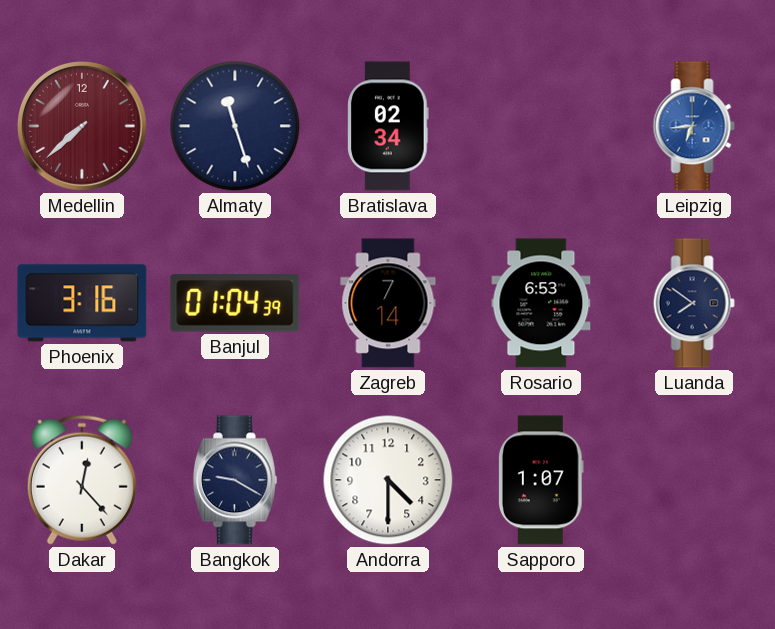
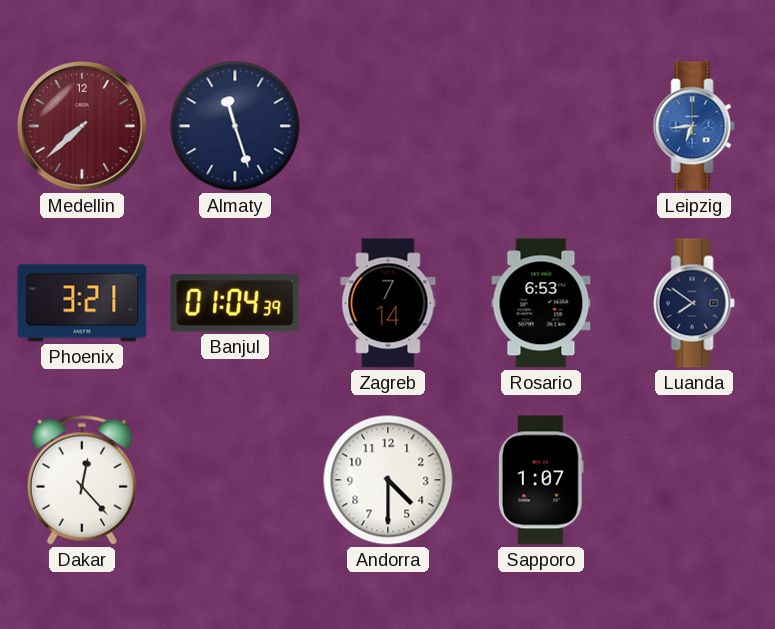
Bratislava: 02:34 -> none (389, 126)
Phoenix: 3:16 -> 3:21 (82, 303)
Bangkok: 9:20 -> none (235, 480)
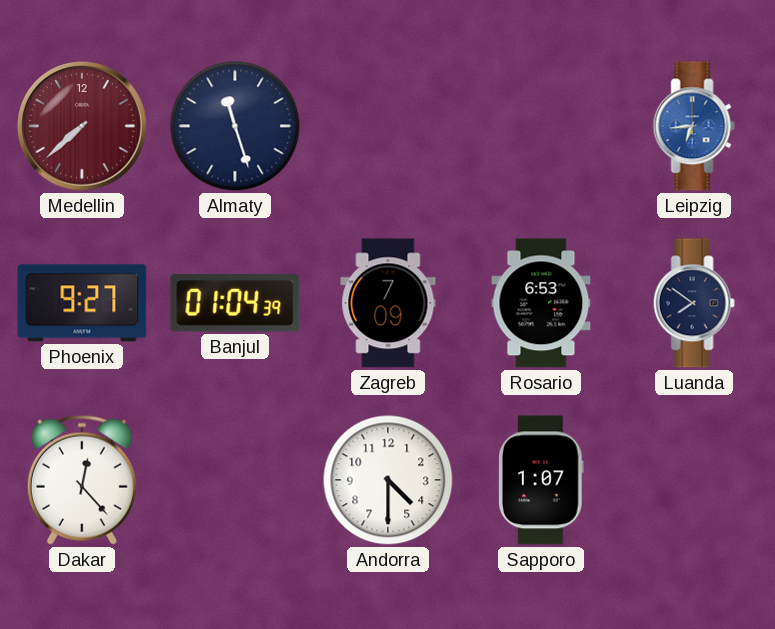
Phoenix: 3:21 -> 9:27 (82, 303)
Zagreb: 7:14 -> 7:09 (388, 303)
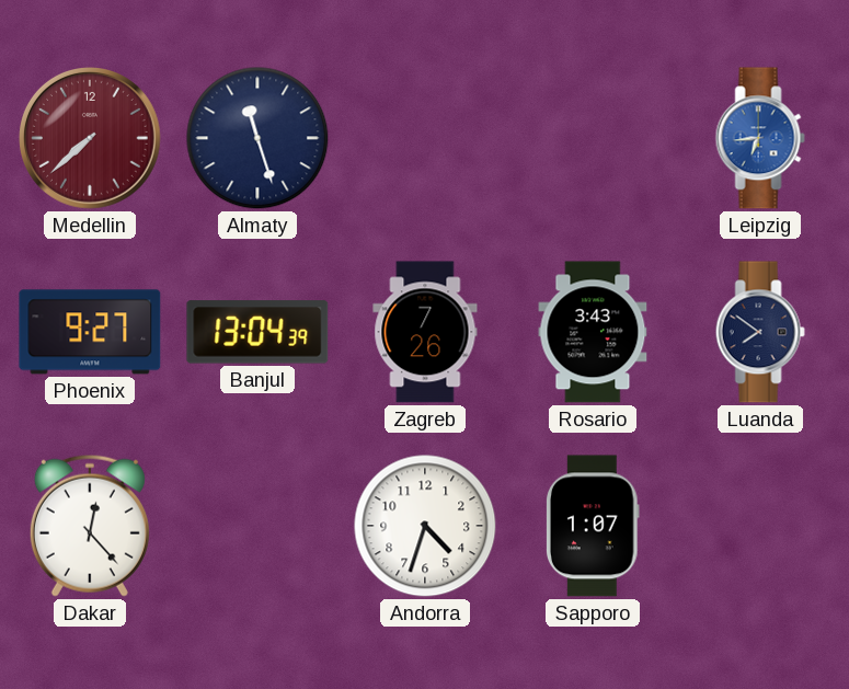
Banjul: 01:04 -> 13:04 (257, 332)
Zagreb: 7:09 -> 7:26 (425, 332)
Rosario: 6:53 -> 3:43 (593, 332)
Andorra: 4:30 -> 4:33 (425, 526)
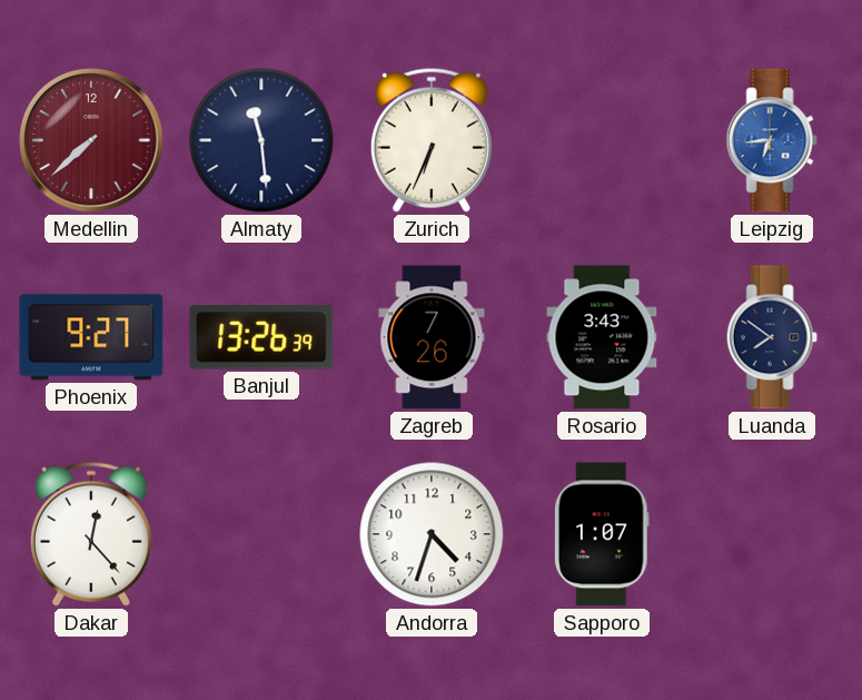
Almaty: 11:27 -> 11:29 (261, 140)
Zurich: none -> 6:34 (432, 140)
Banjul: 13:04 -> 13:26 (261, 337)
